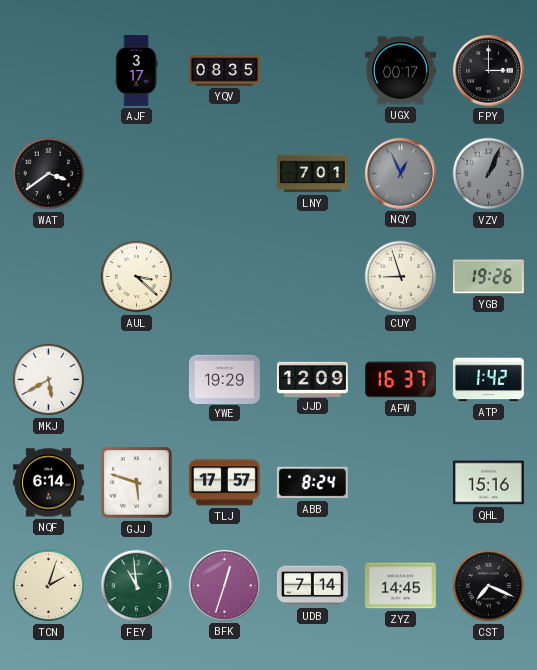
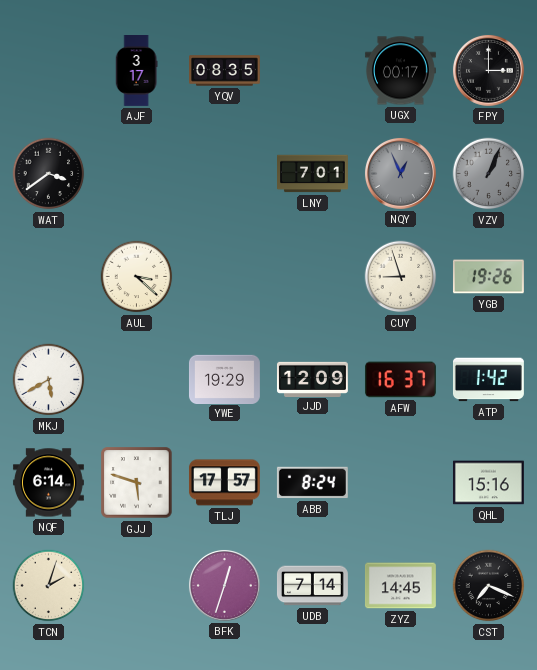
FEY: 10:59 -> none (137, 586)
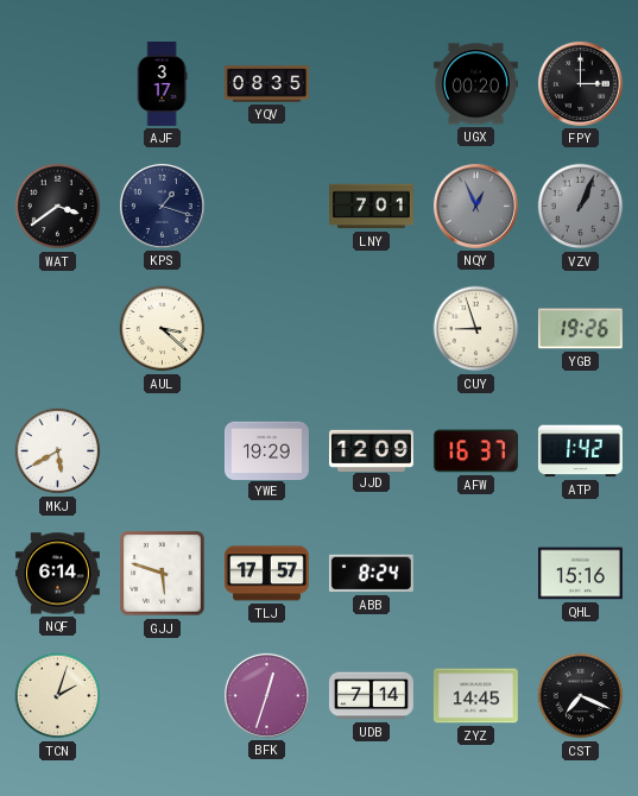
UGX: 00:17 -> 00:20 (475, 84)
KPS: none -> 1:18 (162, 206)
